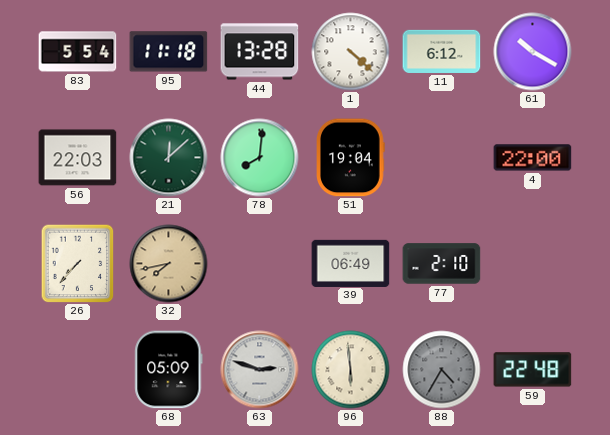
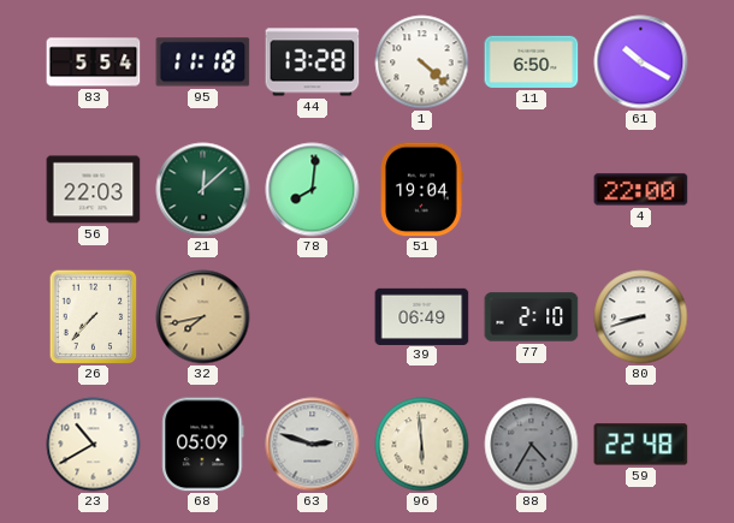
11: 6:12 -> 6:50 (532, 61)
80: none -> 8:42 (641, 317)
23: none -> 10:40 (94, 445)
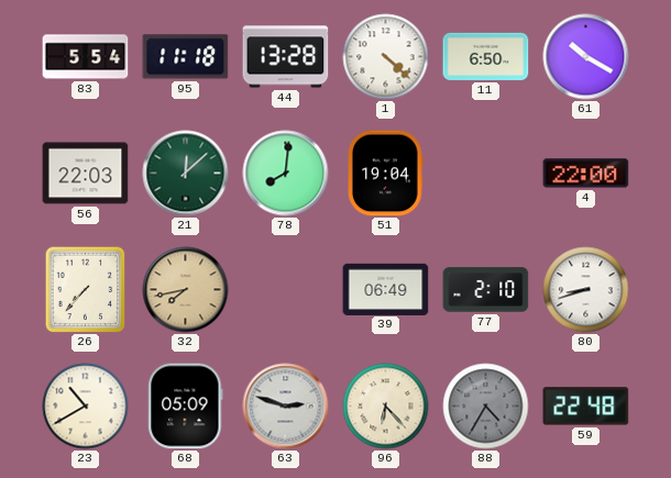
96: 5:59 -> 6:23 (386, 407)
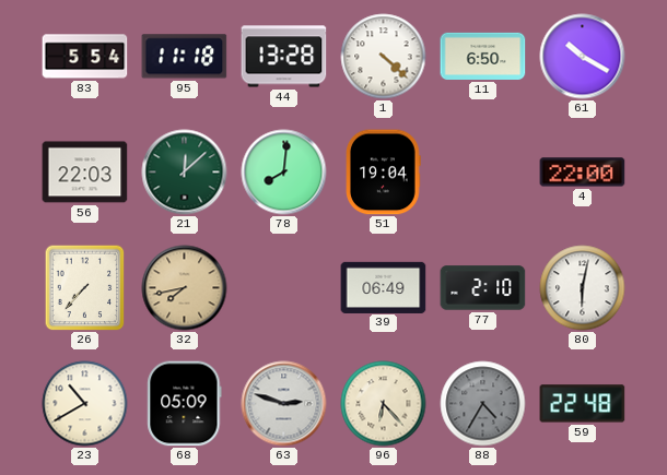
80: 8:42 -> 6:02 (583, 288)
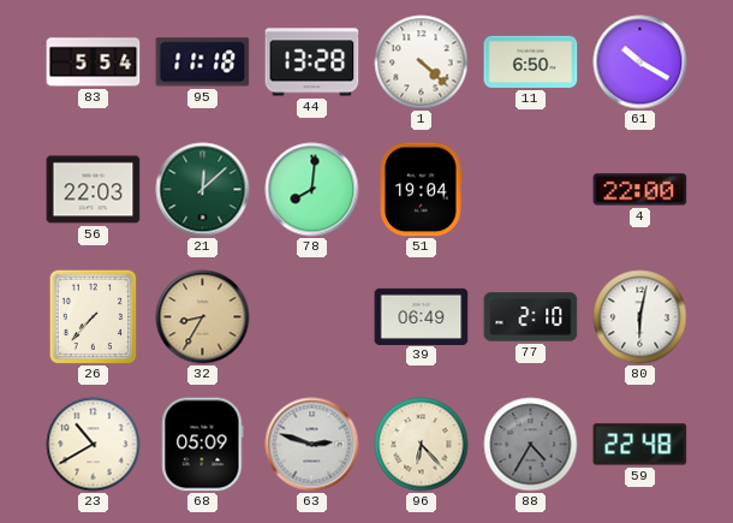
32: 7:43 -> 8:35 (203, 317)
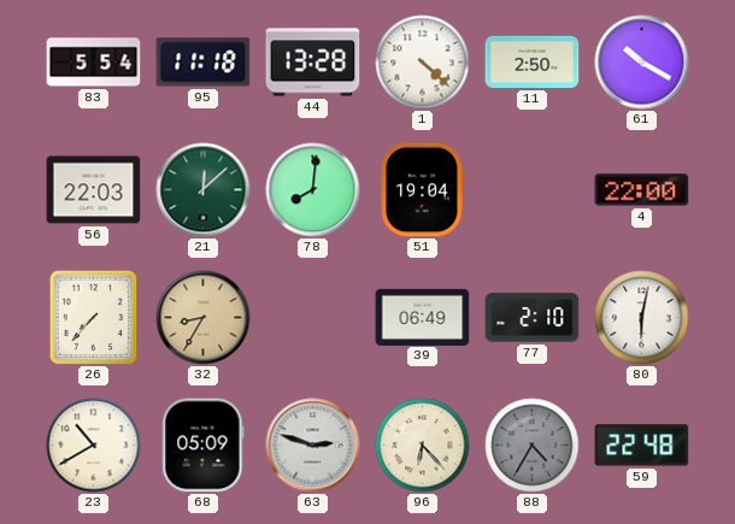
11: 6:50 -> 2:50 (533, 61)
